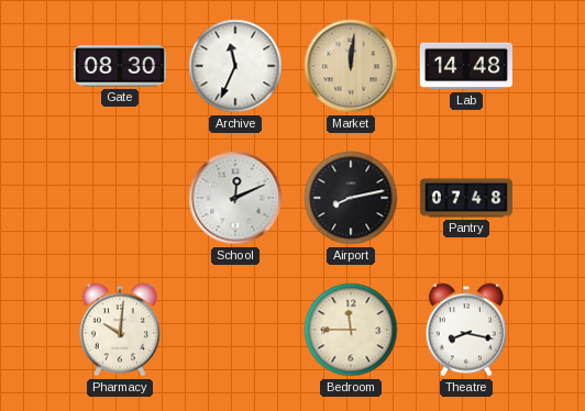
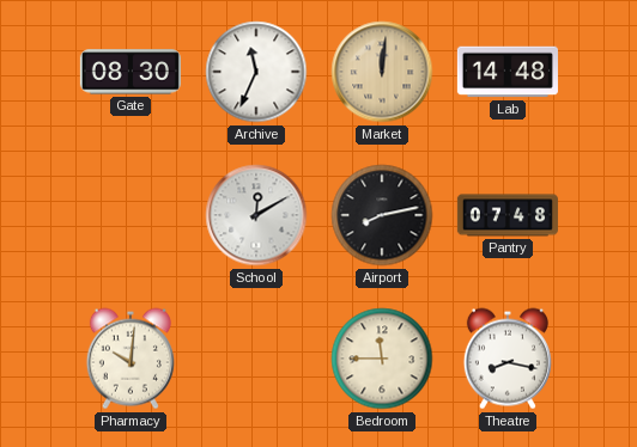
School: 12:11 -> 12:10 (256, 215)
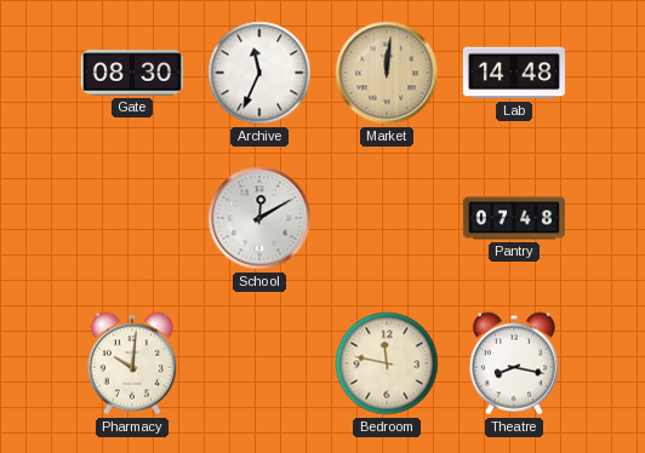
Airport: 8:13 -> none (382, 215)
Bedroom: 11:45 -> 11:47 (387, 363)
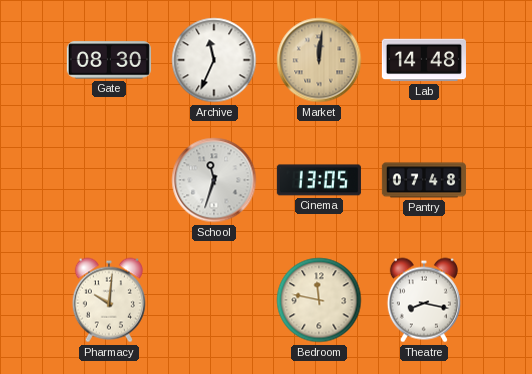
School: 12:10 -> 11:33 (214, 180)
Cinema: none -> 13:05 (319, 180)
